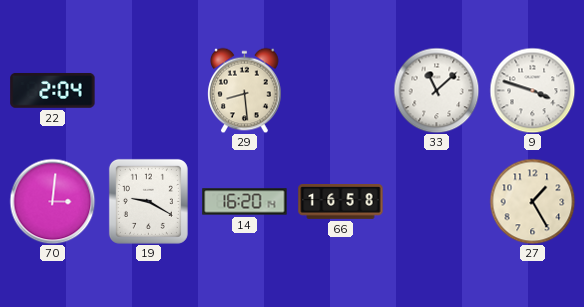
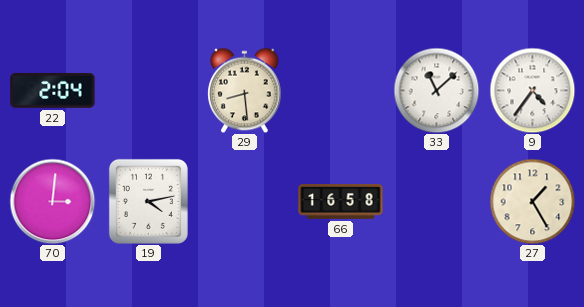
9: 3:48 -> 4:36 (532, 90)
19: 9:20 -> 4:13 (148, 201)
14: 16:20 -> none (245, 202)
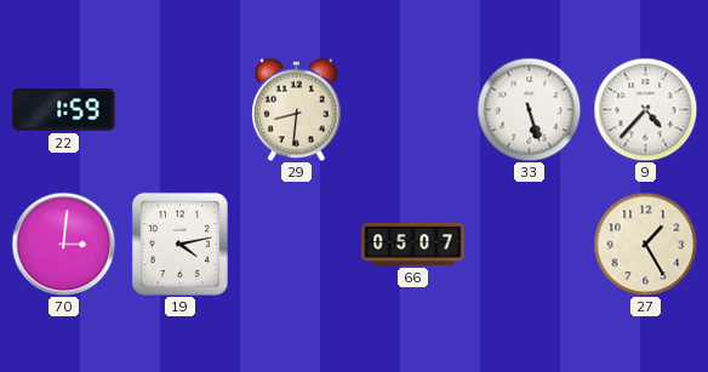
22: 2:04 -> 1:59 (64, 110)
29: 8:29 -> 8:31 (297, 109)
33: 11:08 -> 5:27 (529, 109)
9: 4:36 -> 4:37 (645, 109)
66: 16:58 -> 05:07 (413, 245)
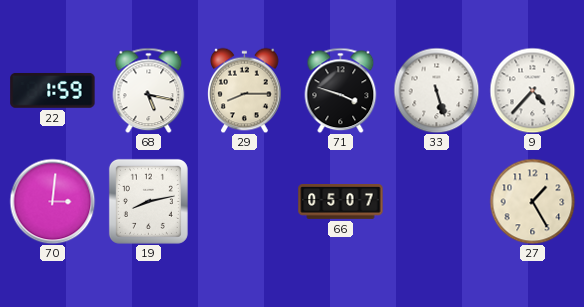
68: none -> 5:17 (149, 90)
29: 8:31 -> 8:15 (245, 90)
71: none -> 3:48 (341, 90)
19: 4:13 -> 8:13 (148, 201)
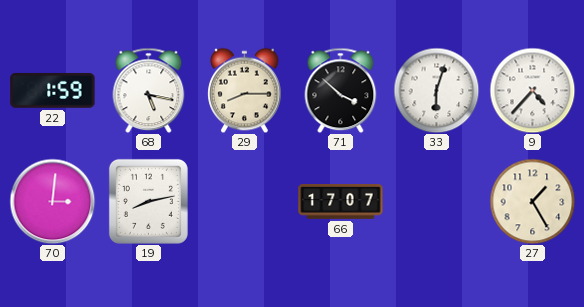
71: 3:48 -> 3:52 (341, 90)
33: 5:27 -> 6:03 (436, 90)
66: 05:07 -> 17:07 (341, 202)
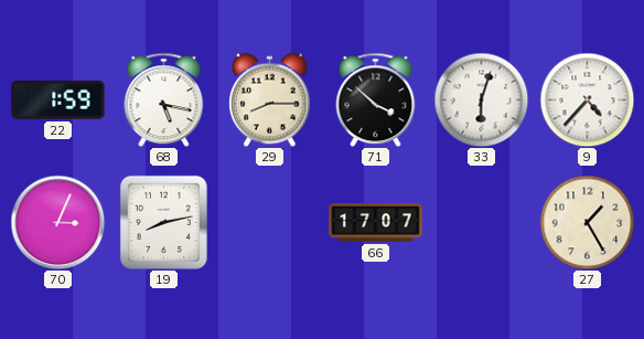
70: 3:01 -> 3:04 (57, 222)
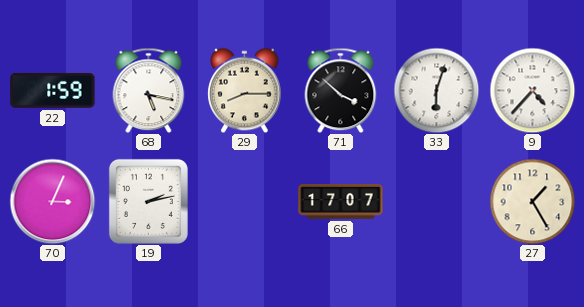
19: 8:13 -> 2:13 (148, 201)
